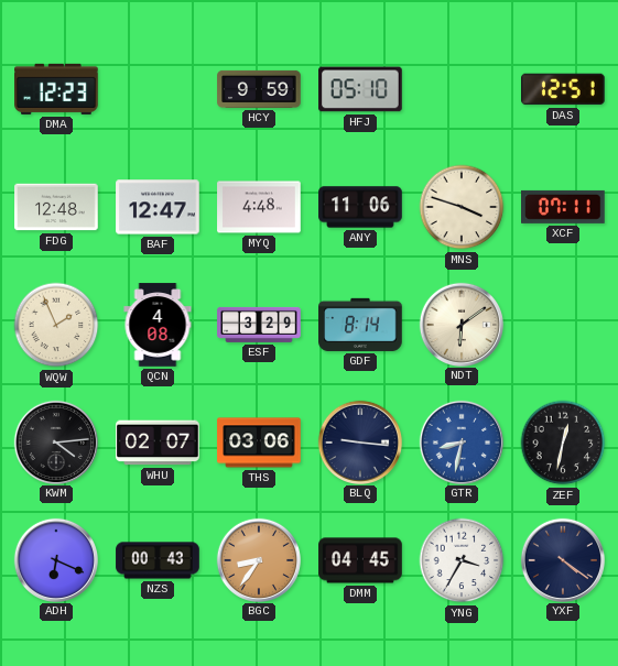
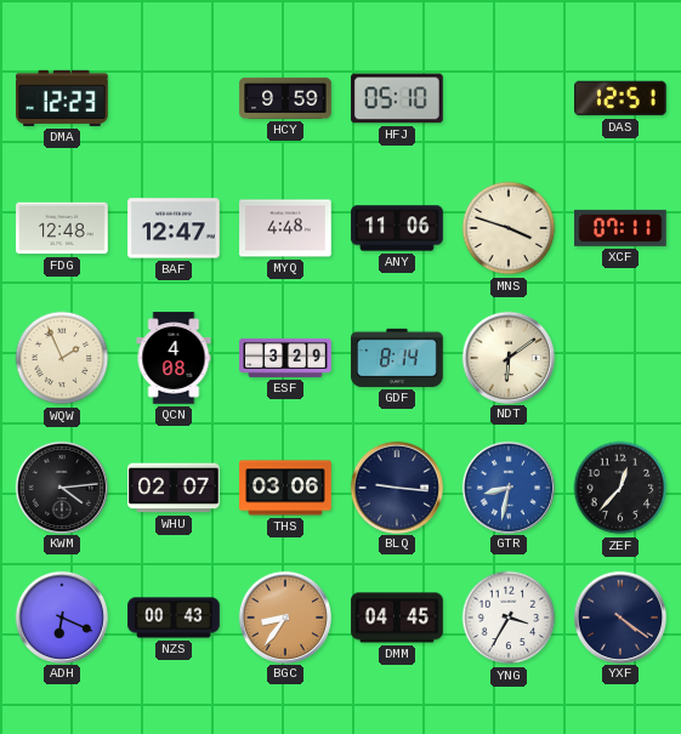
ZEF: 12:32 -> 12:37 (620, 488)
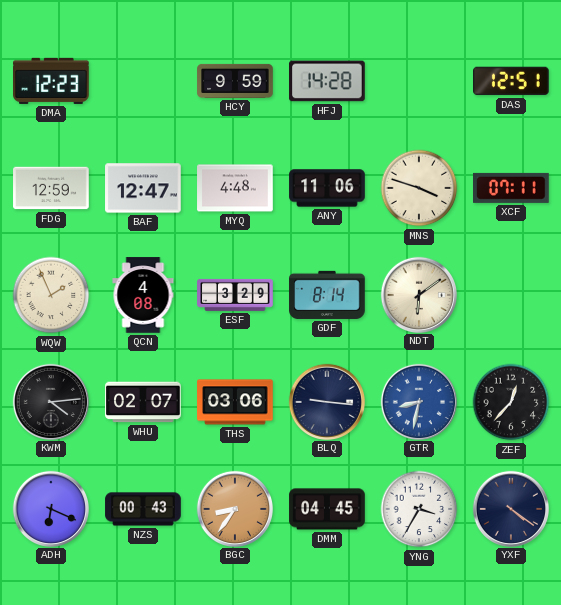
HFJ: 05:10 -> 14:28 (327, 81)
FDG: 12:48 -> 12:59 (51, 188)
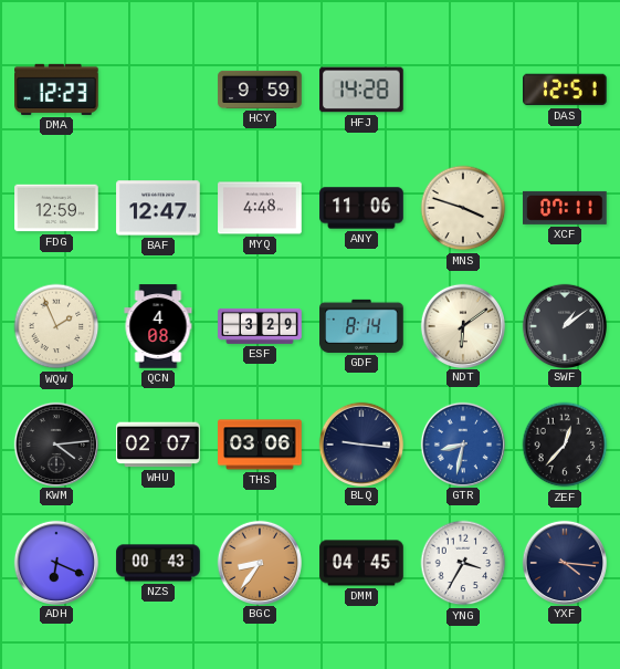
SWF: none -> 1:09 (564, 325)
YXF: 4:21 -> 4:16 (564, 562)
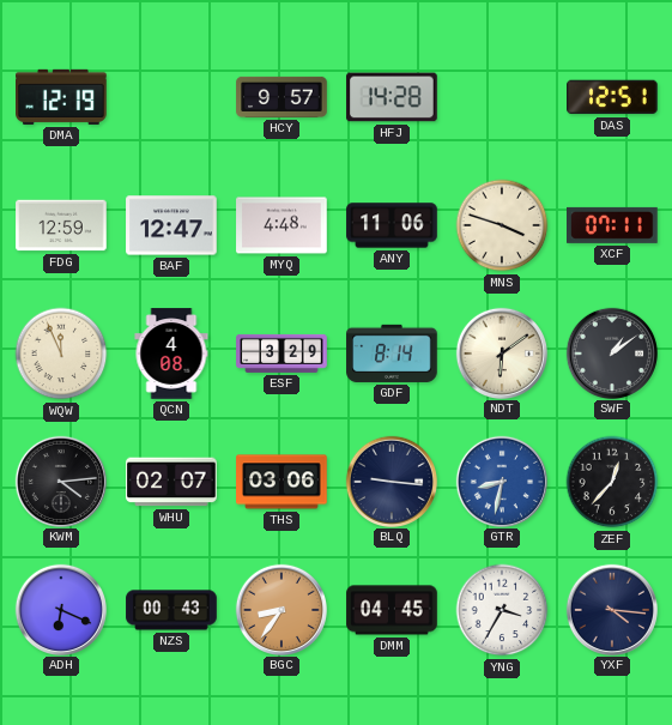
DMA: 12:23 -> 12:19 (61, 97)
HCY: 9:59 -> 9:57 (281, 97)
WQW: 1:56 -> 11:56 (61, 354)
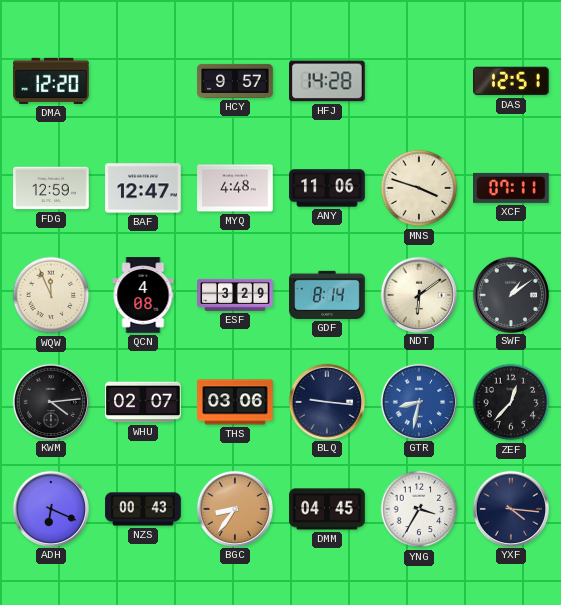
DMA: 12:19 -> 12:20 (51, 81)
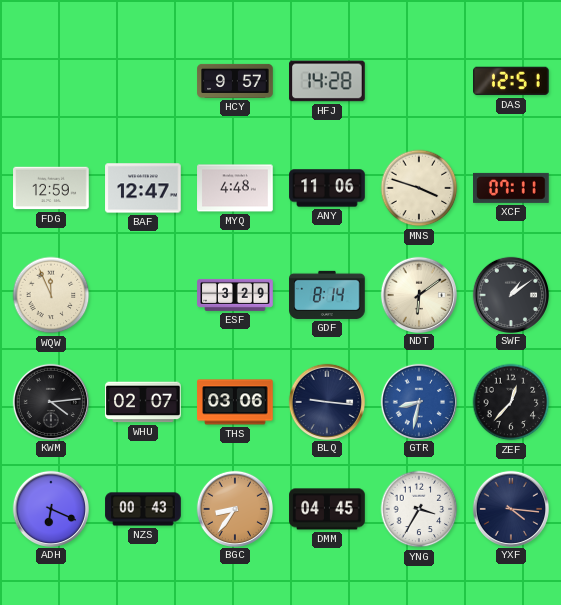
DMA: 12:20 -> none (51, 81)
QCN: 4:08 -> none (143, 295)
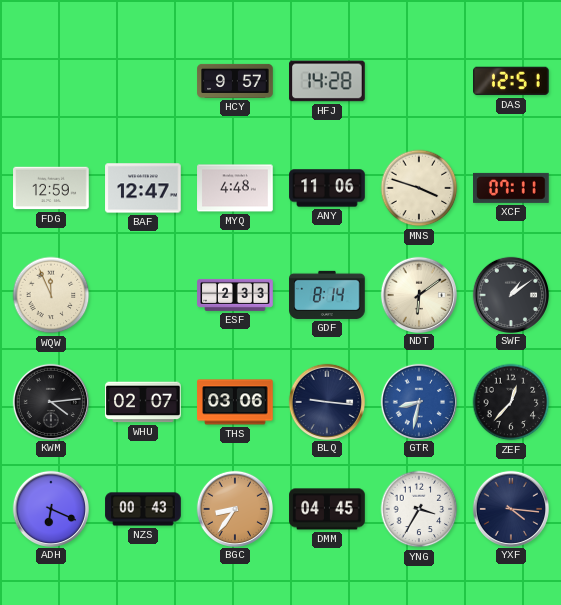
ESF: 3:29 -> 2:33 (235, 295)
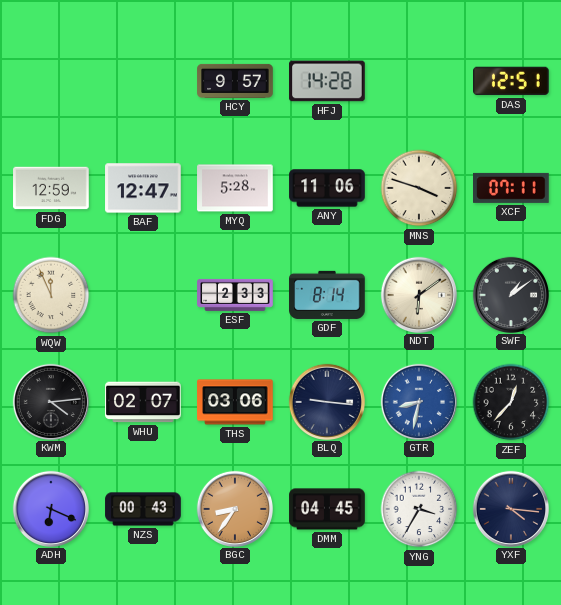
MYQ: 4:48 -> 5:28 (235, 188)
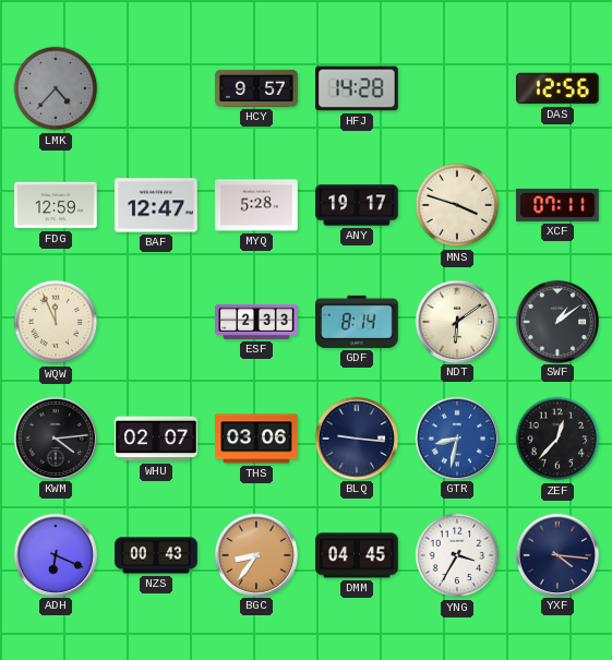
LMK: none -> 4:37 (56, 88)
DAS: 12:51 -> 12:56 (559, 88)
ANY: 11:06 -> 19:17 (357, 205)
